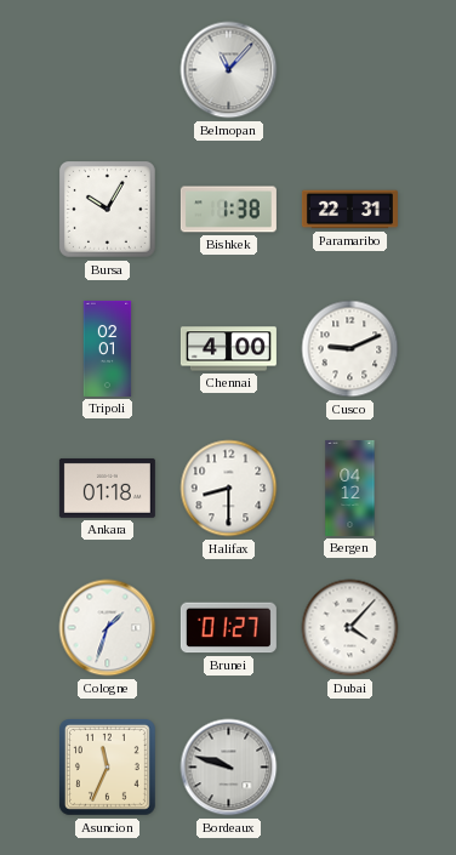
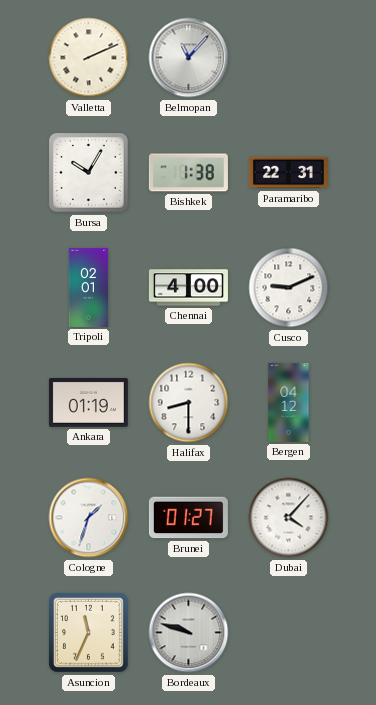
Valletta: none -> 2:11 (89, 58)
Ankara: 01:18 -> 01:19 (88, 402)
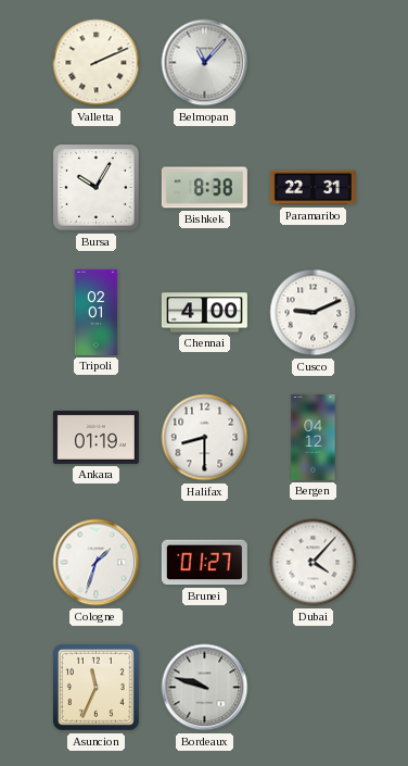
Bishkek: 1:38 -> 8:38 (204, 188)
